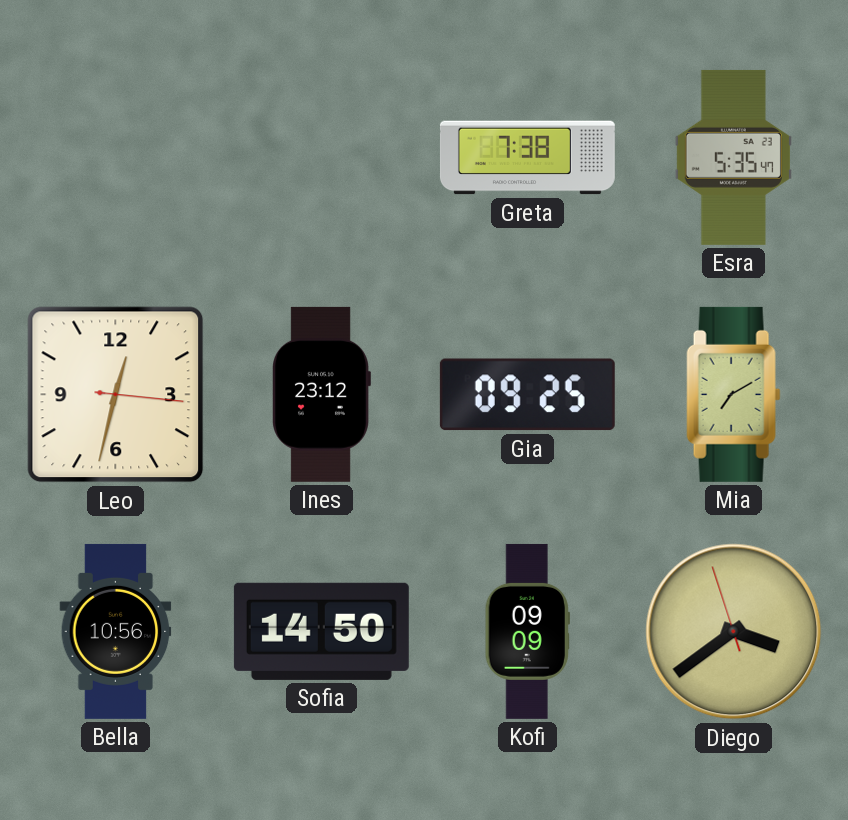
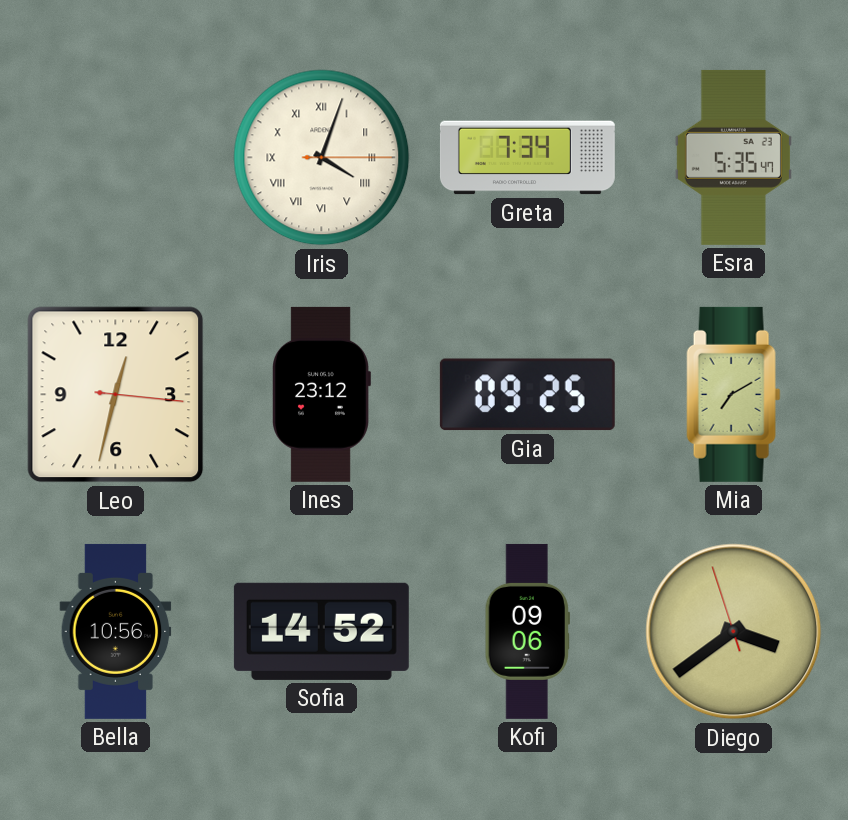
Iris: none -> 4:03 (322, 158)
Greta: 7:38 -> 7:34 (527, 158)
Sofia: 14:50 -> 14:52 (321, 631)
Kofi: 09:09 -> 09:06 (527, 631)
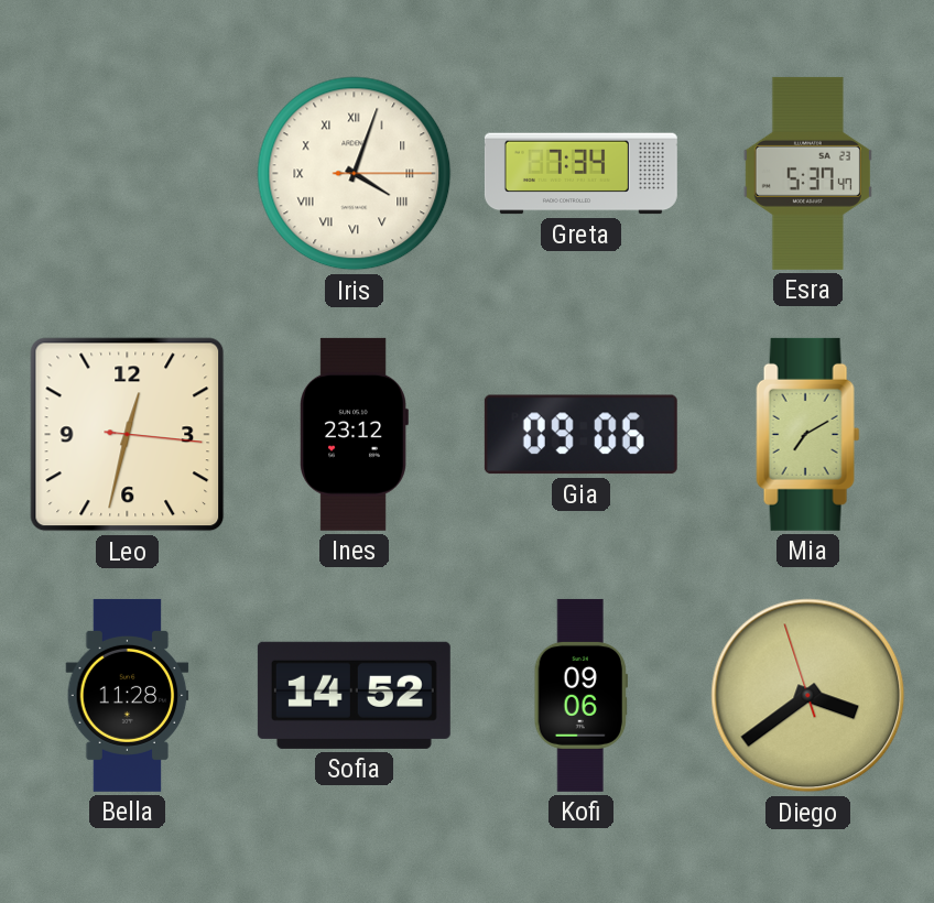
Esra: 5:35 -> 5:37 (807, 173)
Gia: 09:25 -> 09:06 (580, 435)
Bella: 10:56 -> 11:28 (128, 695)
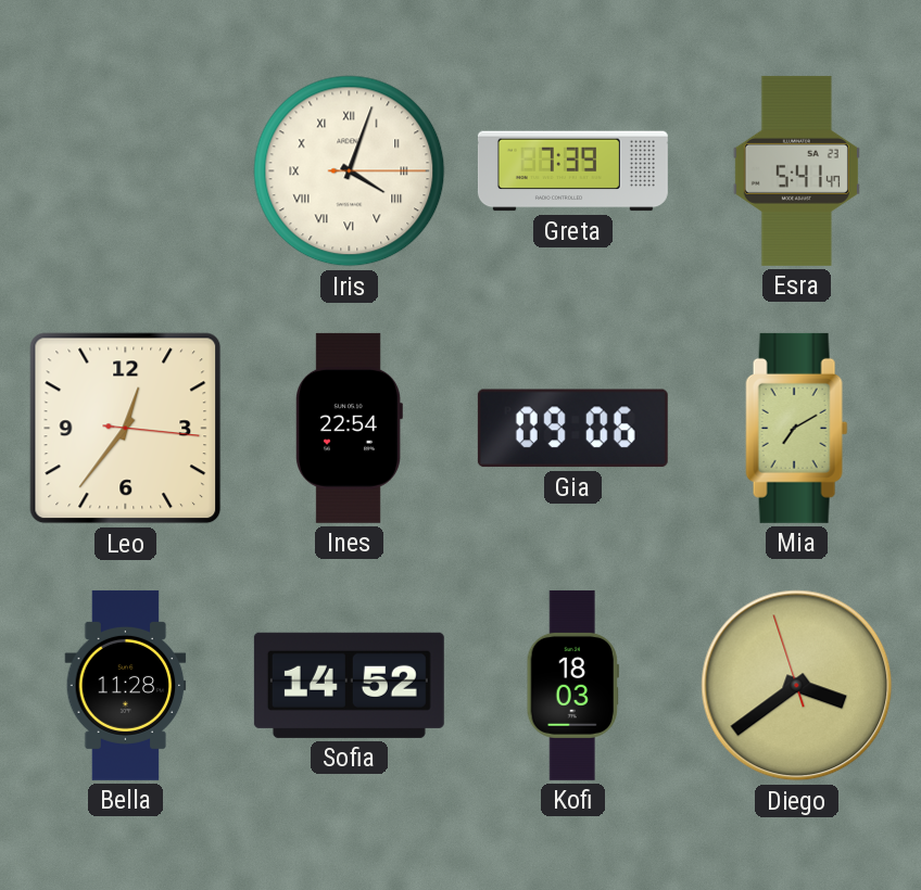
Greta: 7:34 -> 7:39 (572, 171)
Esra: 5:37 -> 5:41 (796, 170)
Leo: 12:32 -> 12:36 (126, 429)
Ines: 23:12 -> 22:54 (350, 428)
Kofi: 09:06 -> 18:03 (572, 685)
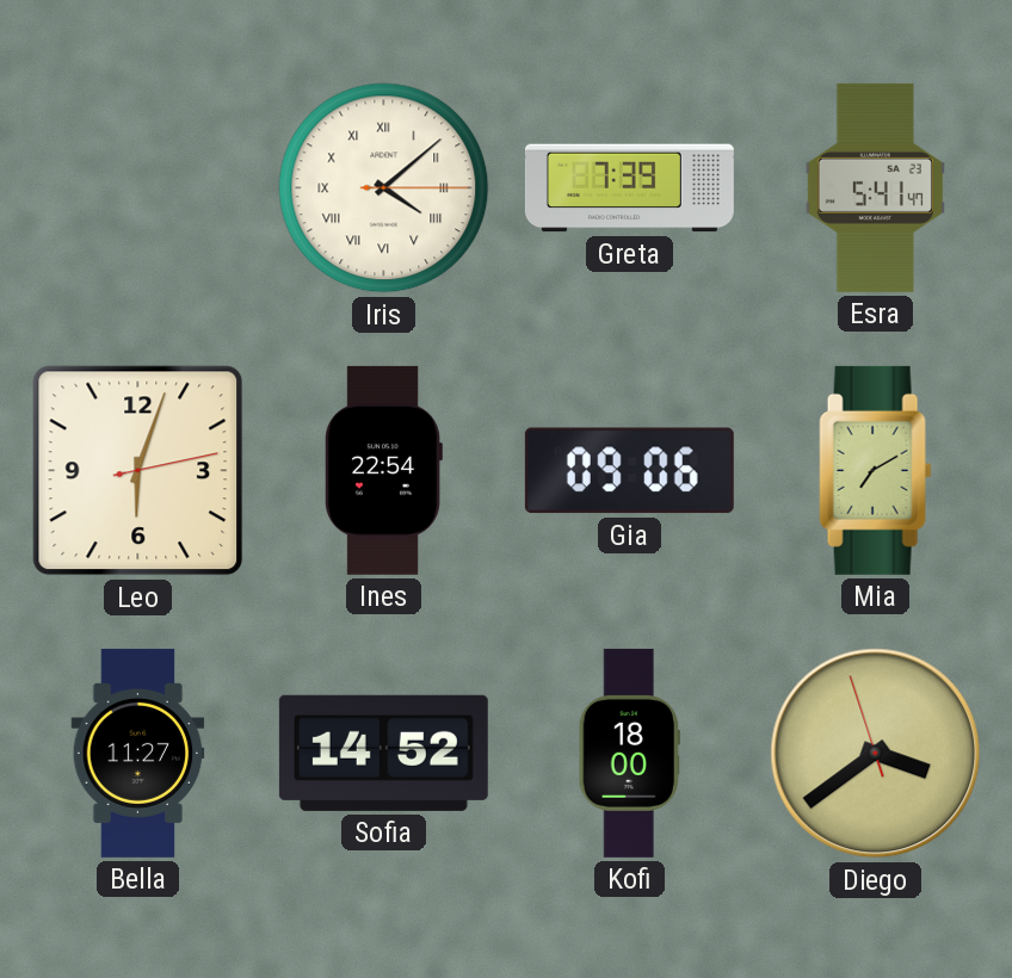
Iris: 4:03 -> 4:08 (384, 188)
Leo: 12:36 -> 6:03 (138, 471)
Bella: 11:28 -> 11:27 (138, 753)
Kofi: 18:03 -> 18:00 (629, 753)
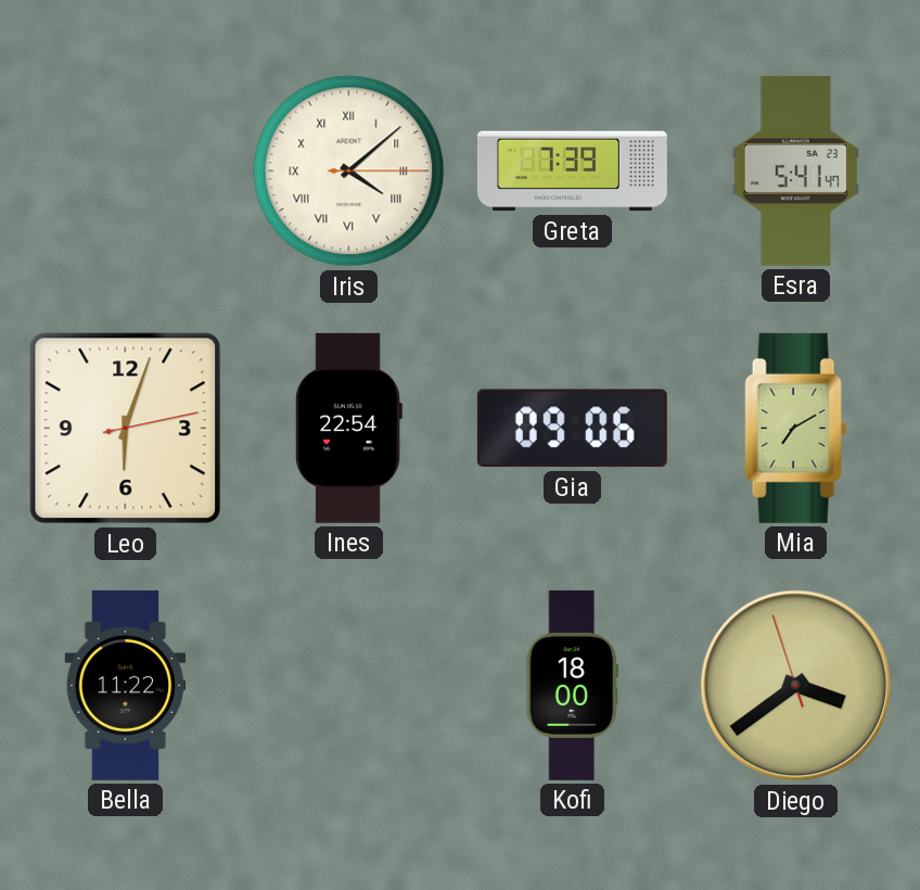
Bella: 11:27 -> 11:22 (126, 685)
Sofia: 14:52 -> none (383, 753)
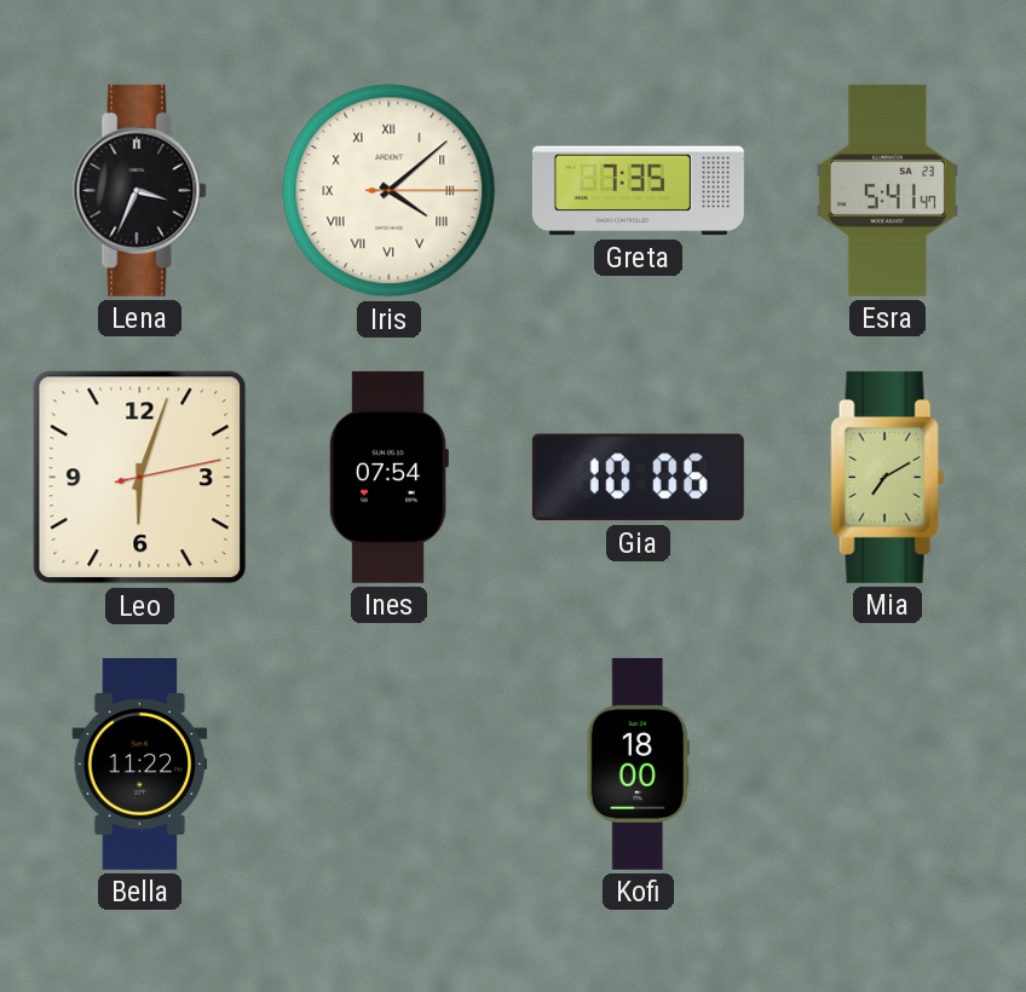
Lena: none -> 3:34 (139, 190)
Greta: 7:39 -> 7:35 (638, 191)
Ines: 22:54 -> 07:54 (390, 477)
Gia: 09:06 -> 10:06 (638, 478)
Diego: 3:38 -> none (796, 686)
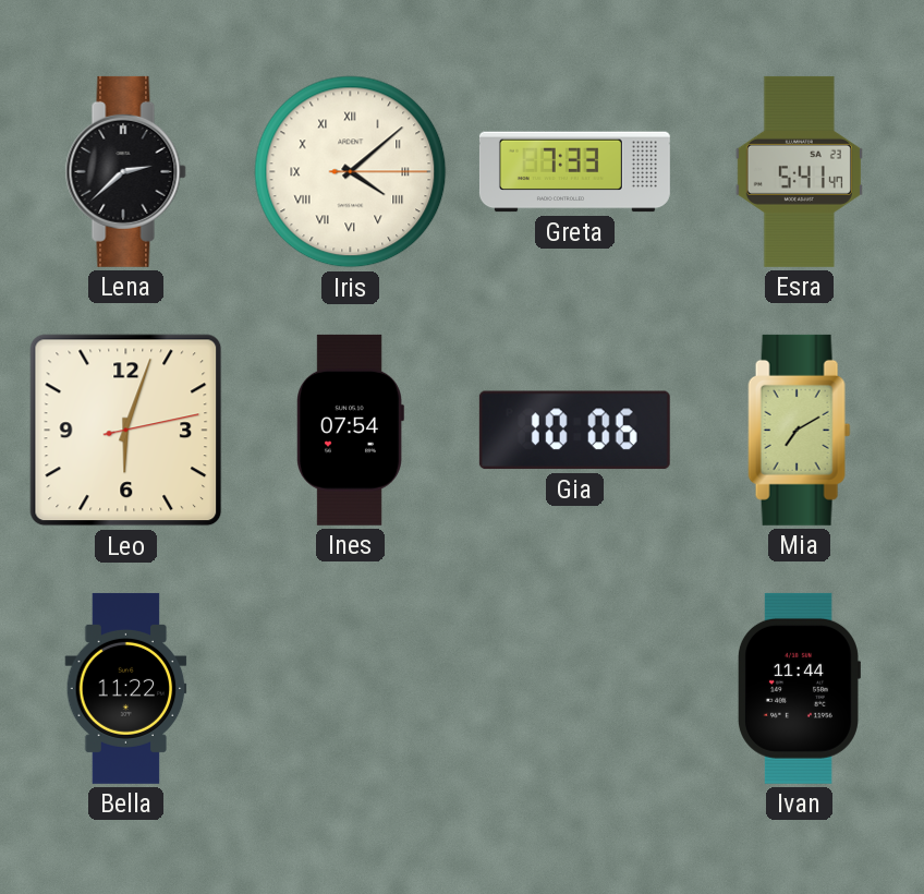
Lena: 3:34 -> 2:38 (125, 171)
Greta: 7:35 -> 7:33 (574, 172)
Kofi: 18:00 -> none (638, 763)
Ivan: none -> 11:44 (799, 688)
